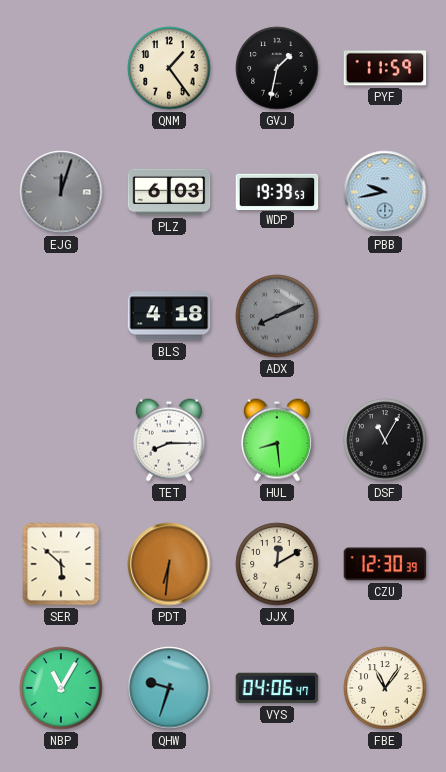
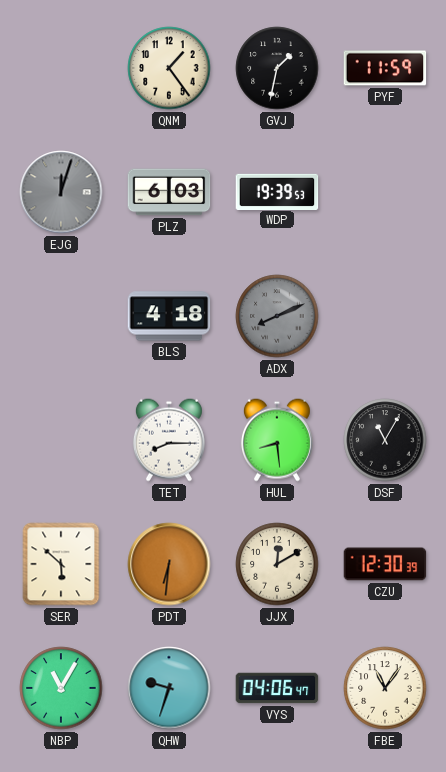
PBB: 9:43 -> none (385, 192)
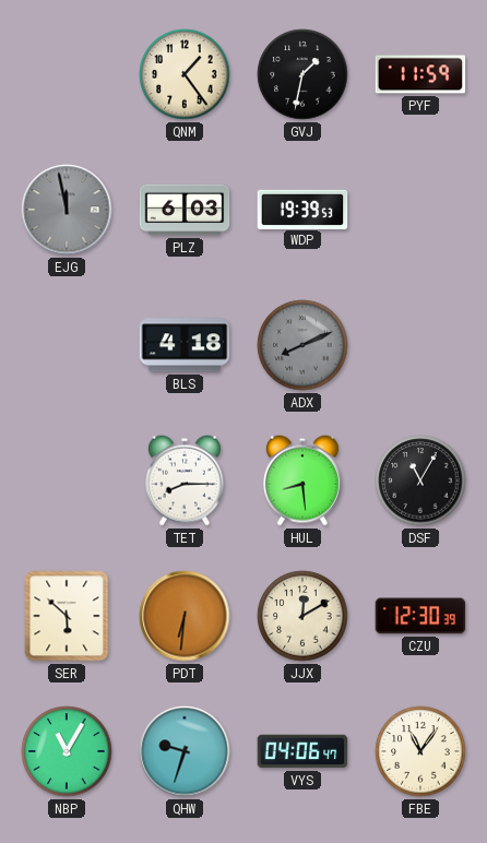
EJG: 12:03 -> 11:58 (67, 210)
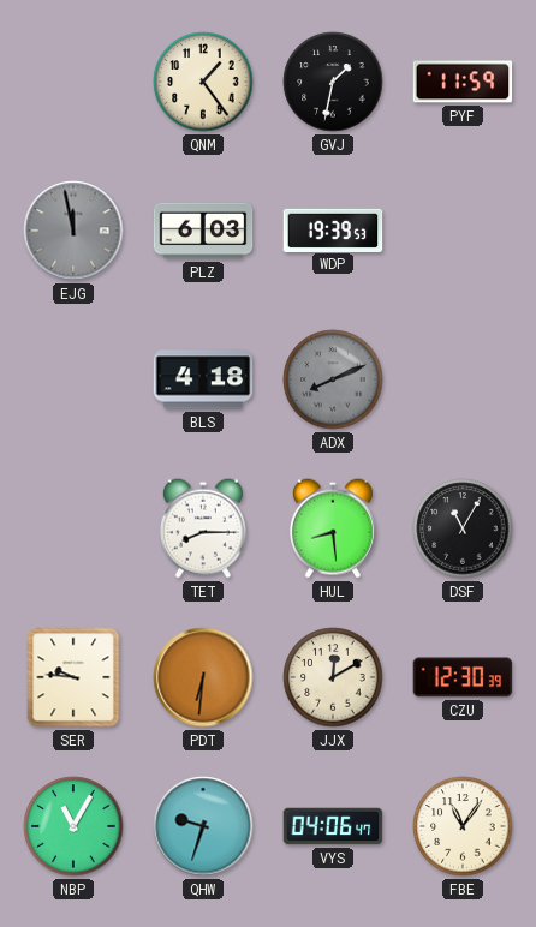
SER: 5:52 -> 9:46 (73, 677)
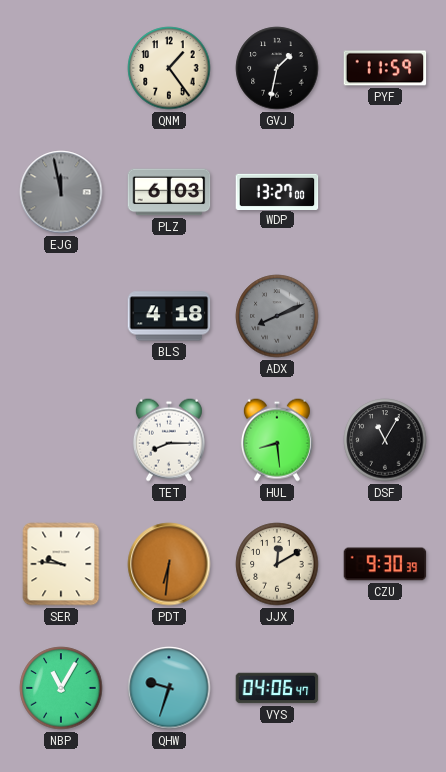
WDP: 19:39 -> 13:27 (277, 191)
CZU: 12:30 -> 9:30 (385, 564)
FBE: 11:06 -> none (463, 826)
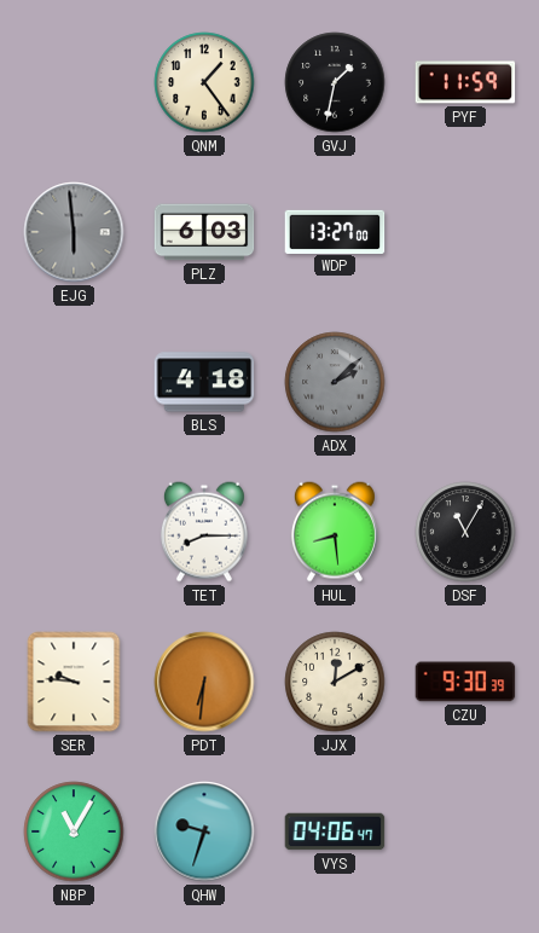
EJG: 11:58 -> 5:59 (74, 232)
ADX: 8:11 -> 2:08 (335, 382)
